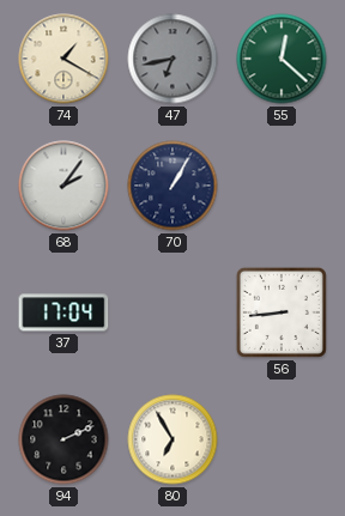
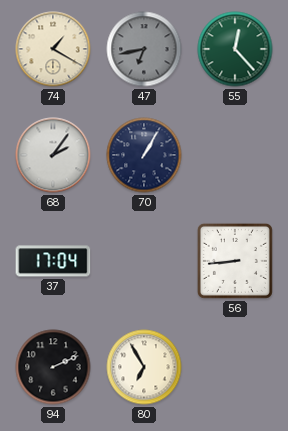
55: 12:22 -> 12:23 (235, 49)
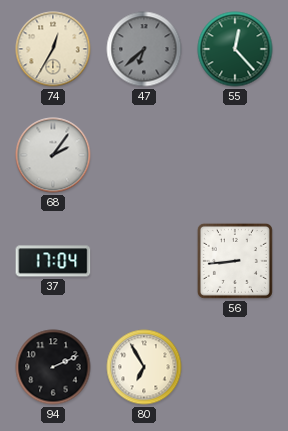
74: 1:20 -> 12:35 (53, 49)
47: 6:43 -> 6:38 (144, 49)
70: 1:05 -> none (144, 155)
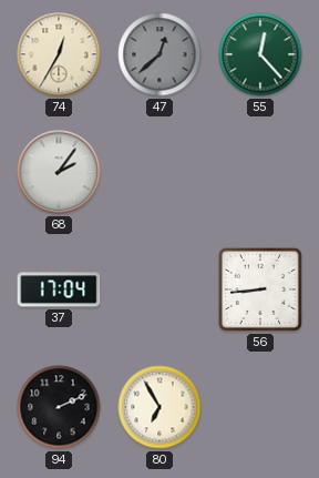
47: 6:38 -> 12:38 (159, 54)
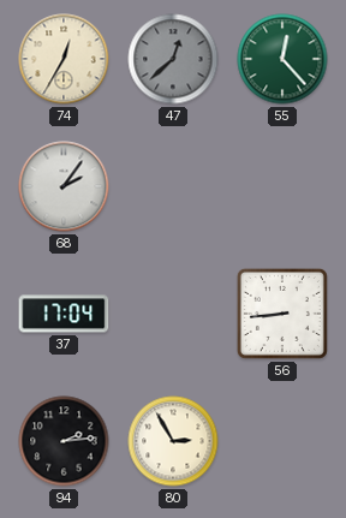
94: 2:11 -> 2:14 (64, 441)
80: 6:55 -> 2:55 (173, 441)
